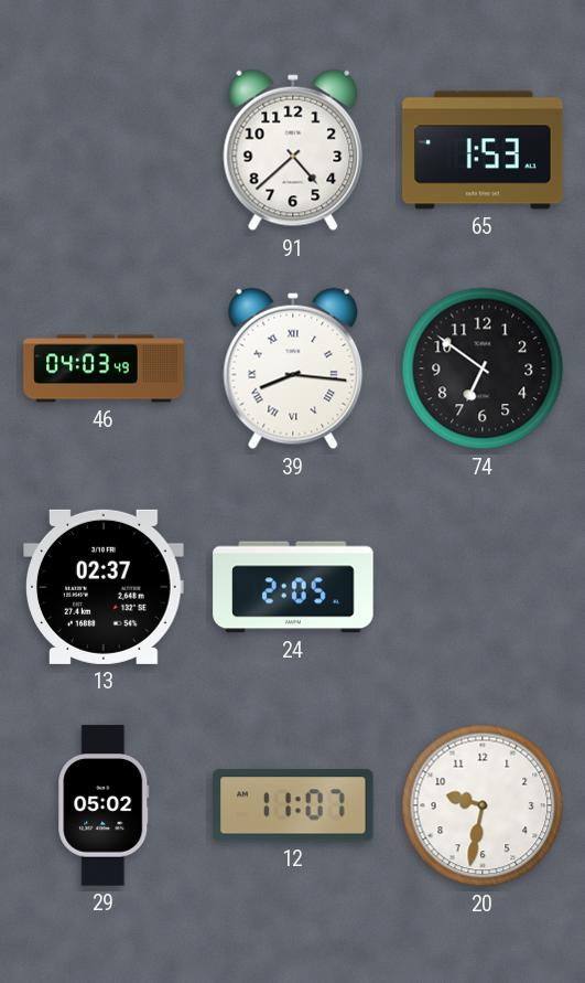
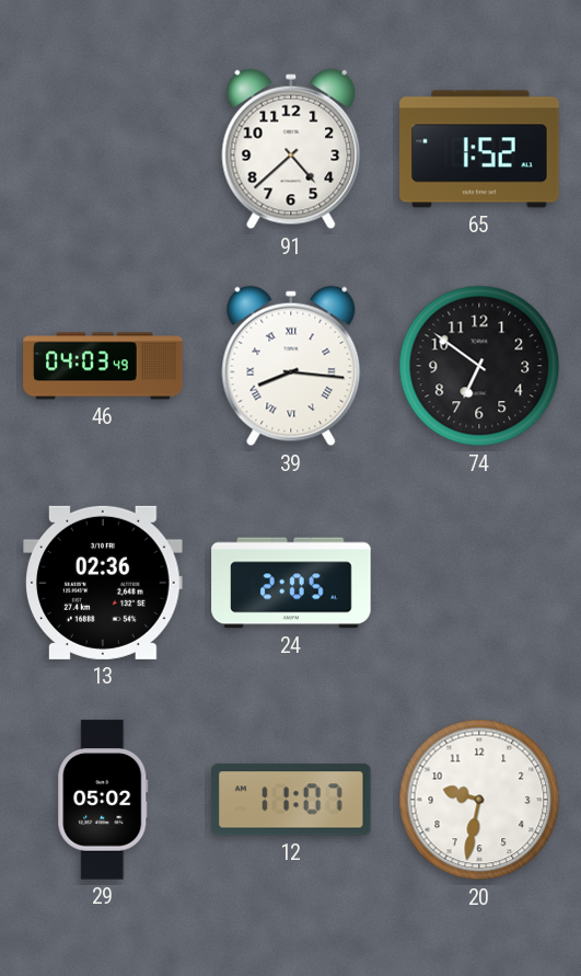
65: 1:53 -> 1:52 (479, 149)
13: 02:37 -> 02:36 (103, 583)
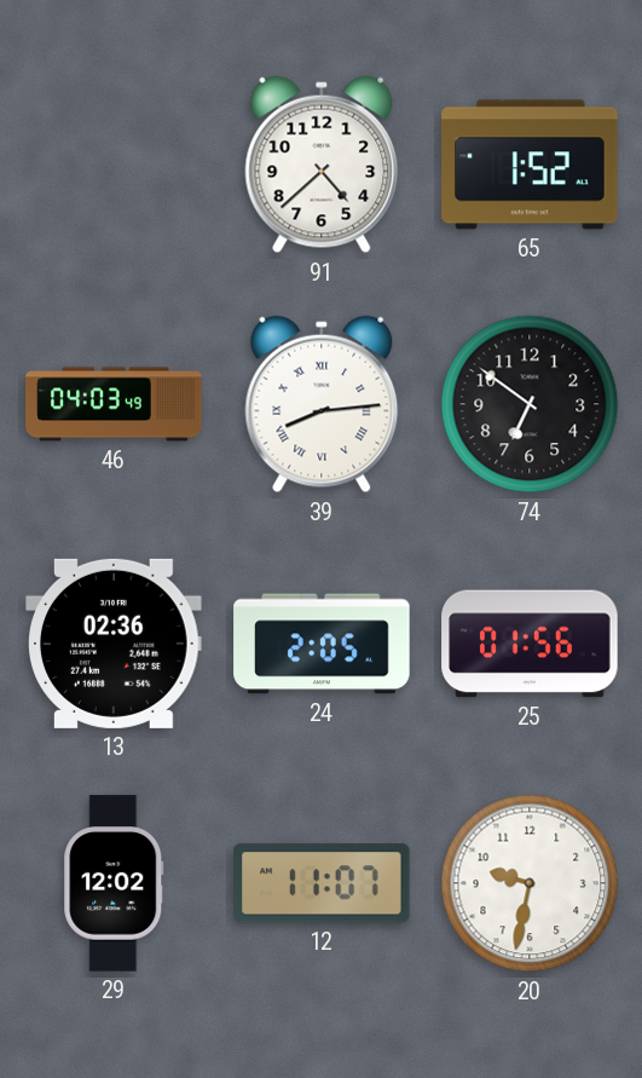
39: 8:16 -> 8:14 (322, 404)
25: none -> 01:56 (530, 644)
29: 05:02 -> 12:02 (114, 883)
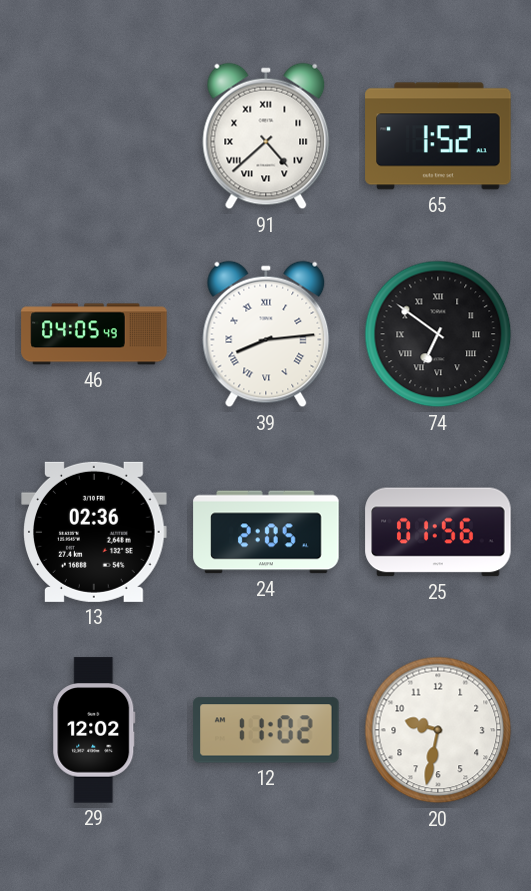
91 numerals: Arabic -> Roman (266, 136)
46: 04:03 -> 04:05 (94, 334)
74 numerals: Arabic -> Roman (438, 334)
12: 11:07 -> 11:02 (266, 730)
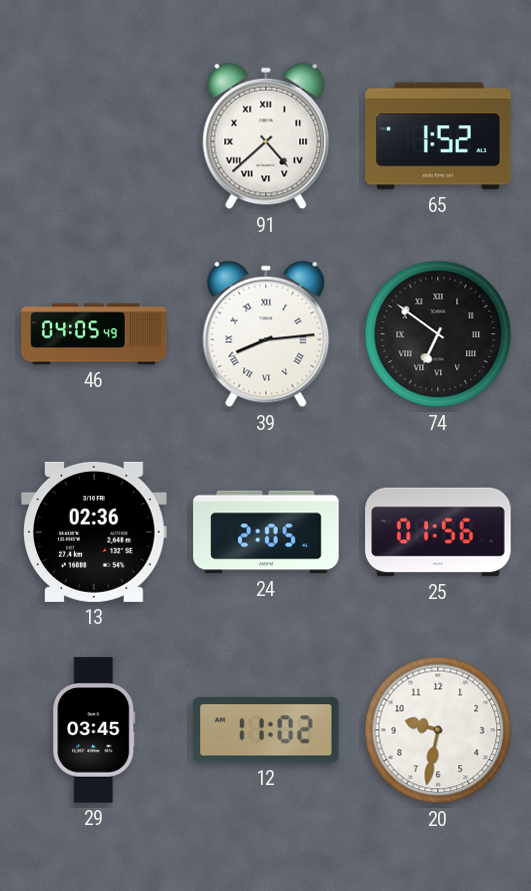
29: 12:02 -> 03:45 (94, 730)
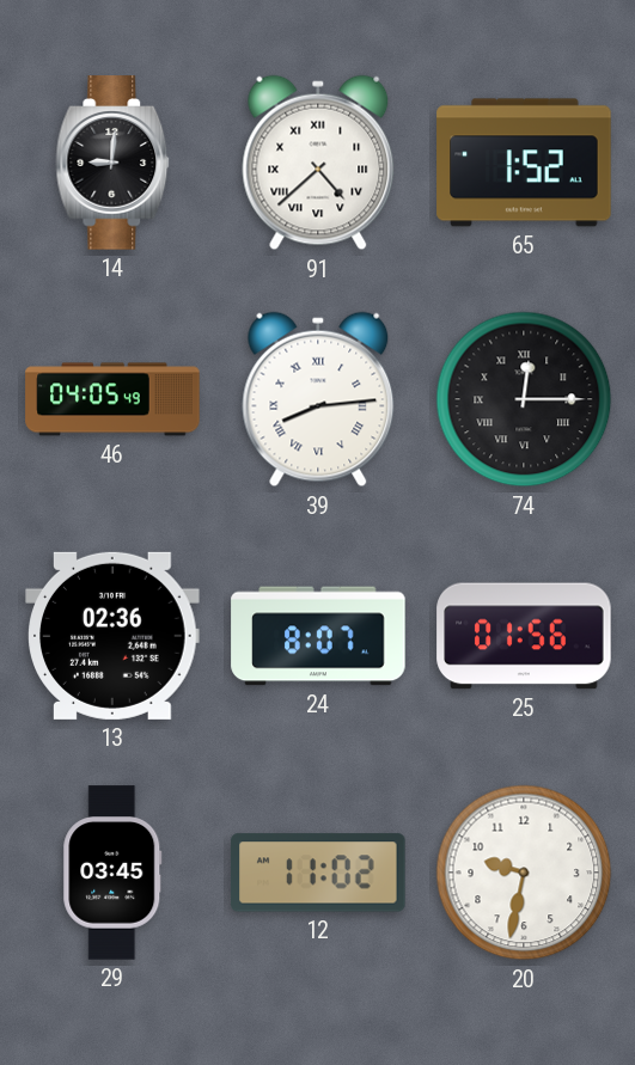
14: none -> 9:01 (112, 163)
74: 6:51 -> 12:15 (524, 399)
24: 2:05 -> 8:07 (318, 636)
